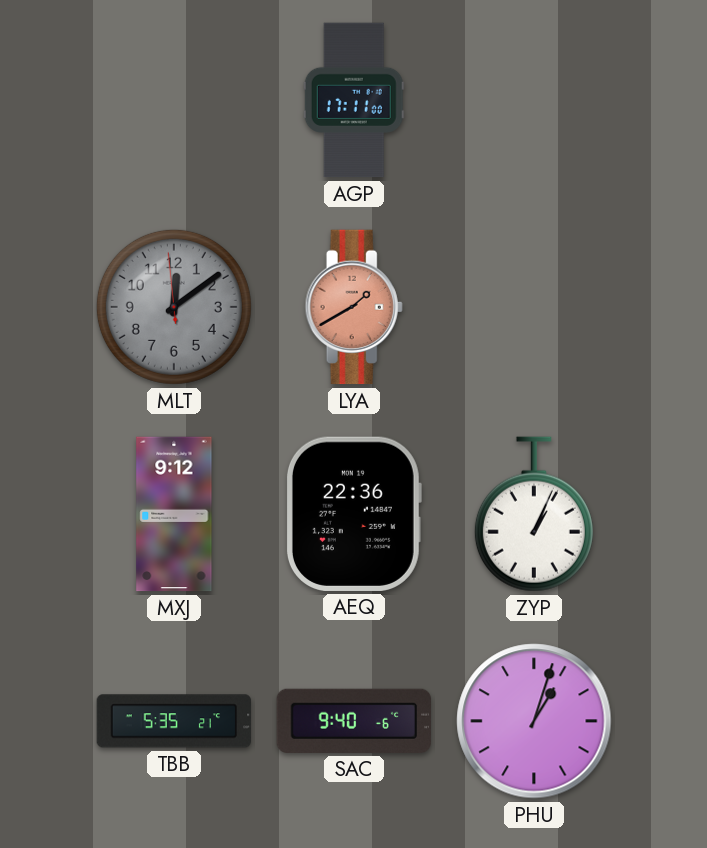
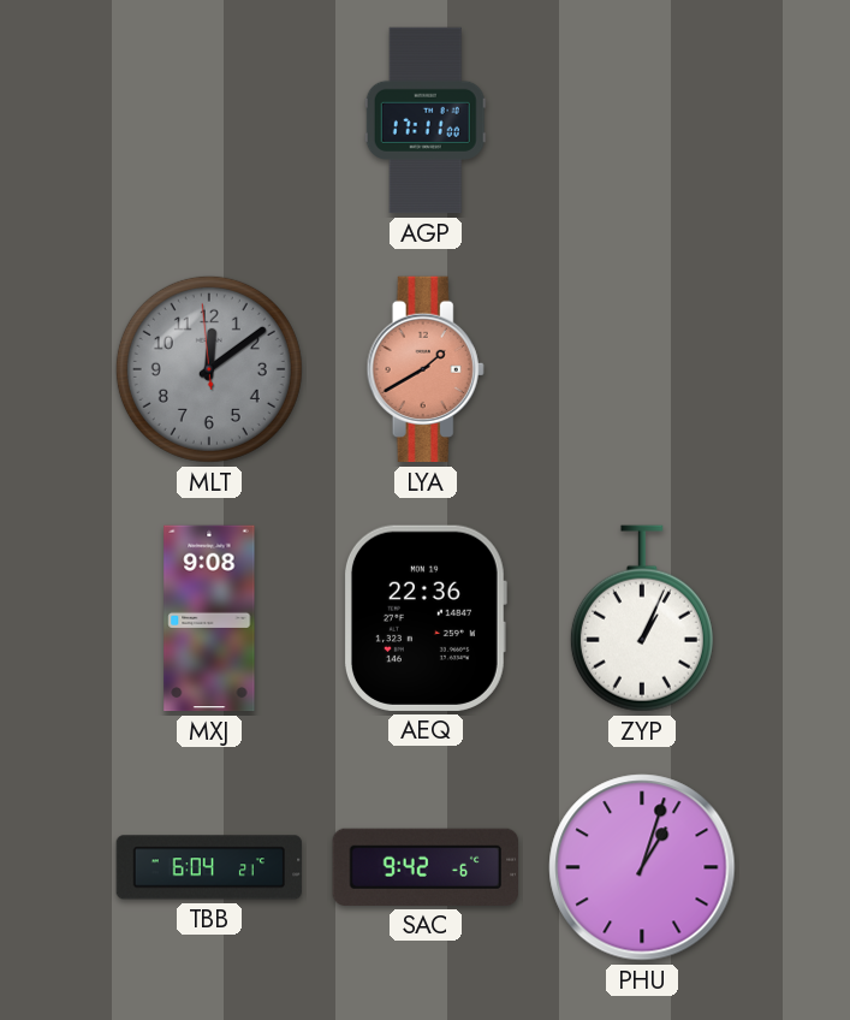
MXJ: 9:12 -> 9:08 (209, 618)
TBB: 5:35 -> 6:04 (209, 867)
SAC: 9:40 -> 9:42 (424, 867)
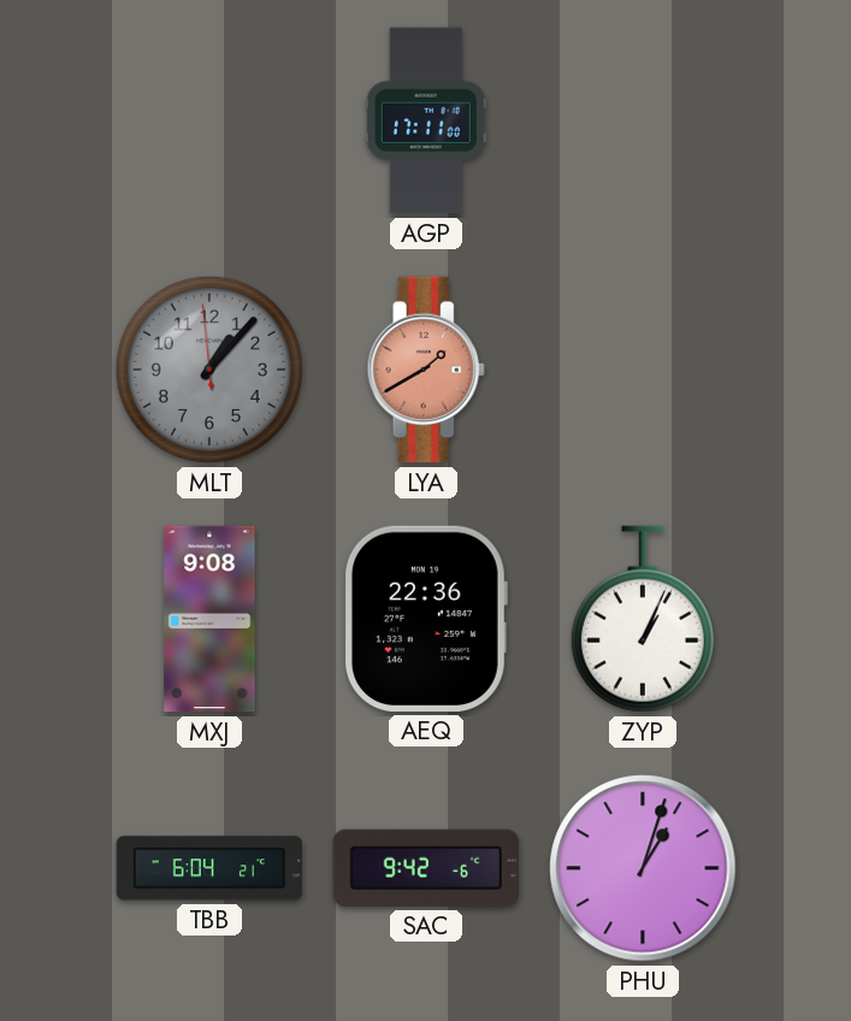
MLT: 12:08 -> 1:06 (209, 370)
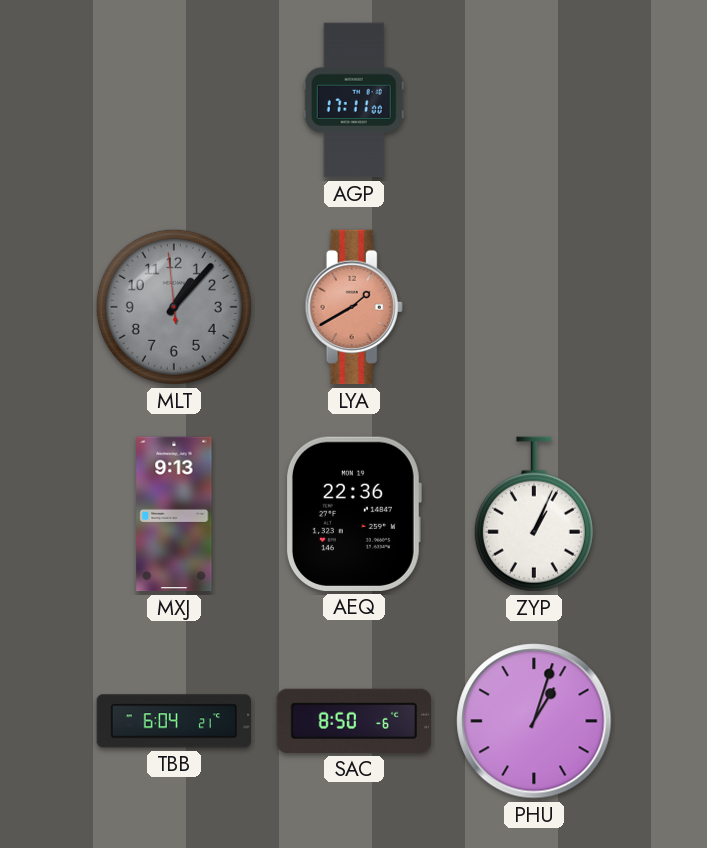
MXJ: 9:08 -> 9:13 (174, 514)
SAC: 9:42 -> 8:50 (353, 721)
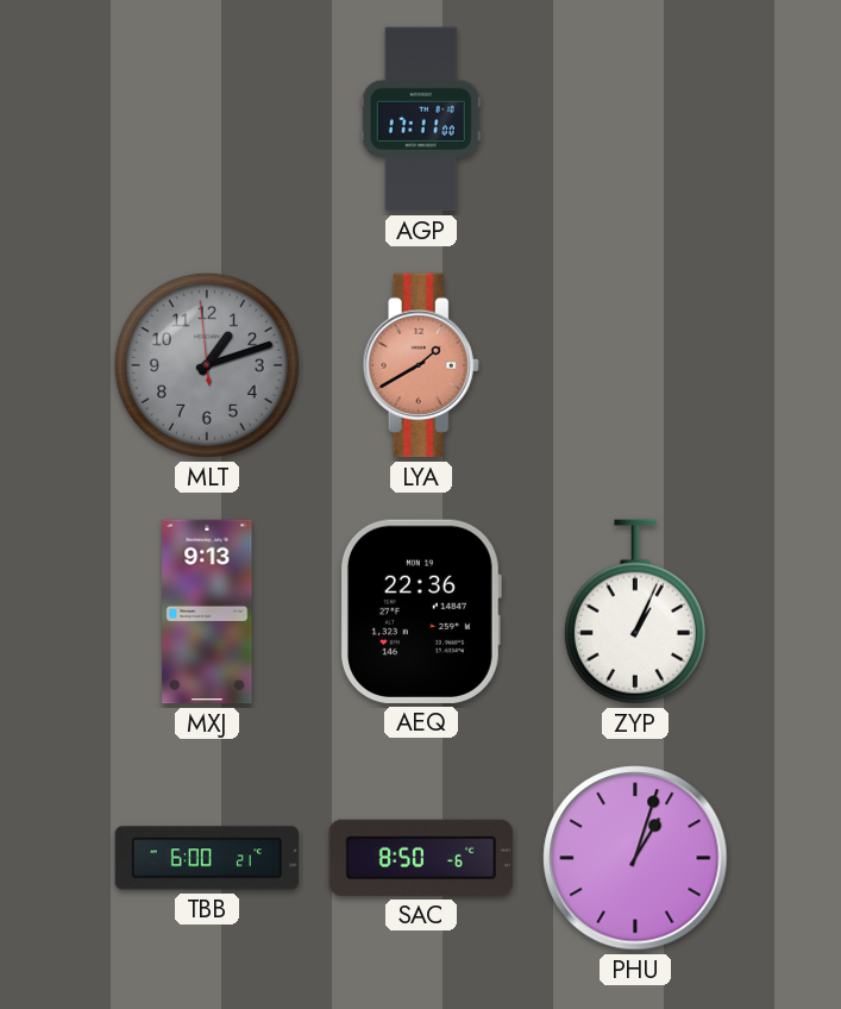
MLT: 1:06 -> 1:11 (207, 365)
TBB: 6:04 -> 6:00 (207, 858)
